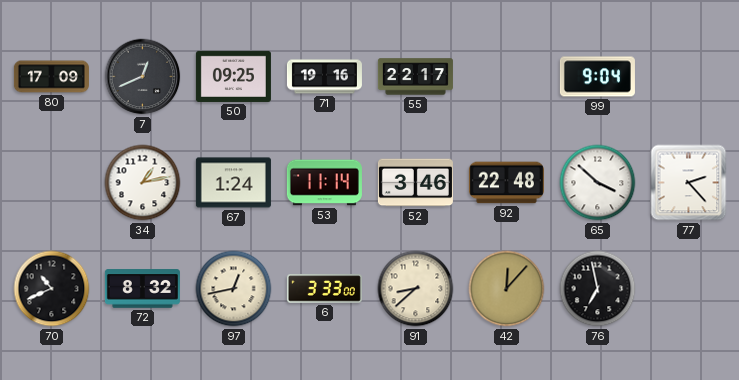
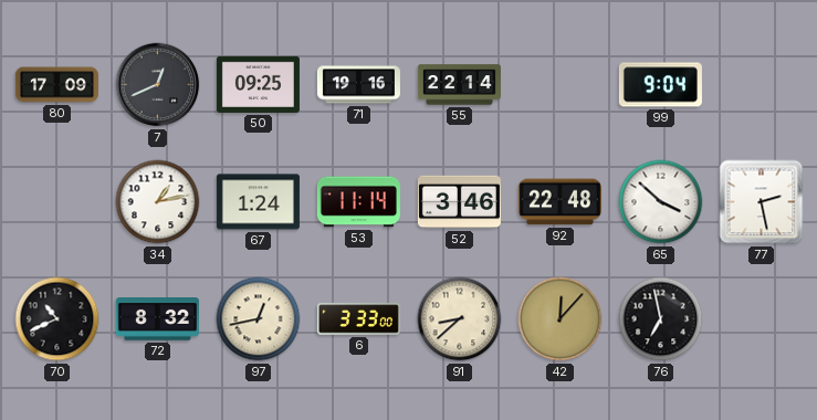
55: 22:17 -> 22:14 (459, 85)
77: 2:23 -> 2:28 (762, 202)
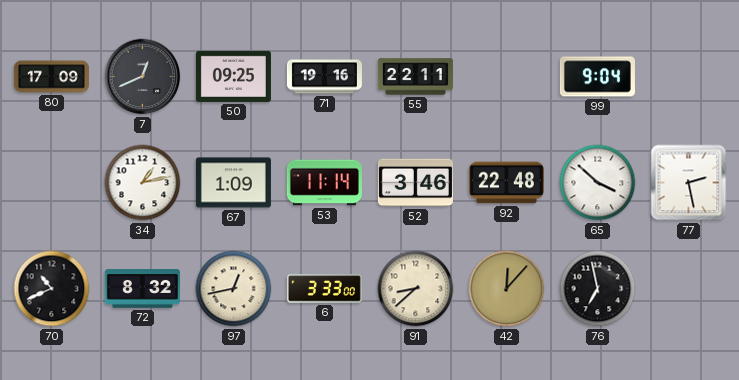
55: 22:14 -> 22:11 (415, 77)
67: 1:24 -> 1:09 (233, 183)
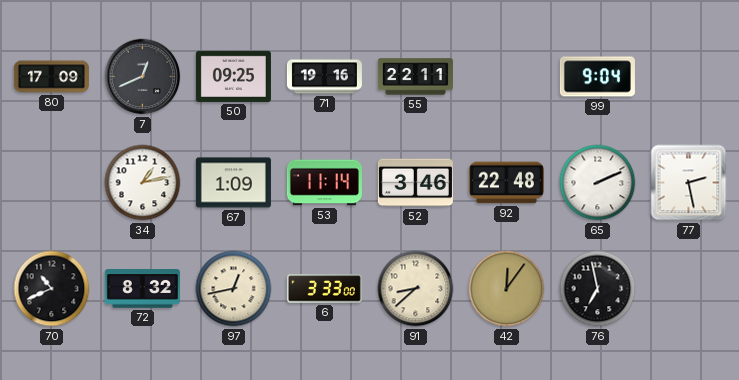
65: 3:52 -> 2:11 (598, 183)
42: 12:07 -> 12:06 (507, 289)
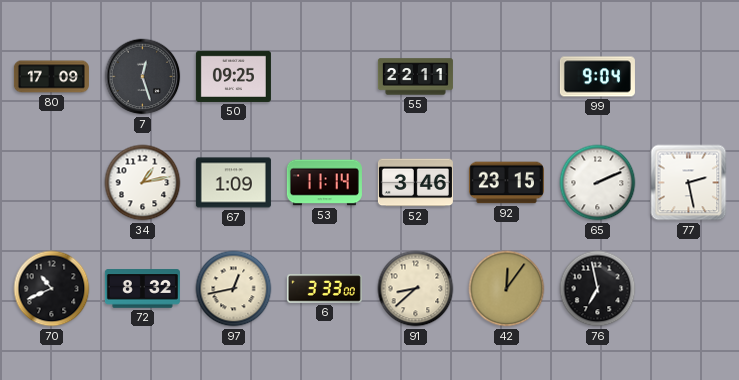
7: 12:41 -> 12:27 (143, 77)
71: 19:16 -> none (324, 77)
92: 22:48 -> 23:15 (506, 183)
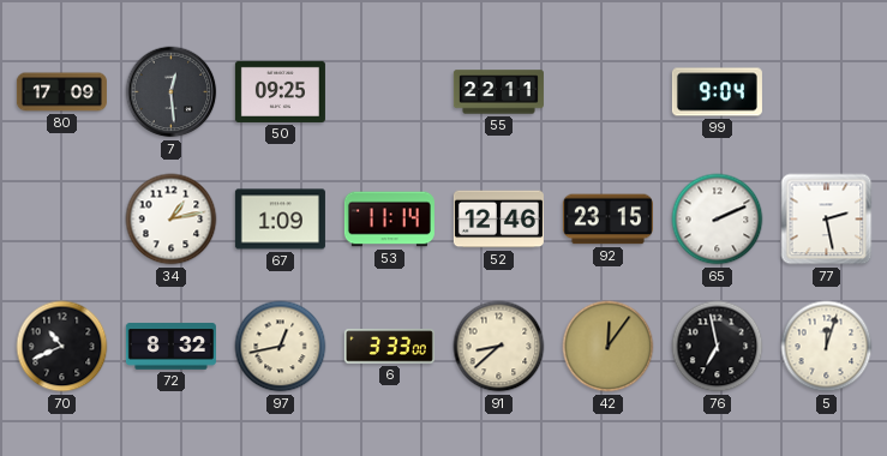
7: 12:27 -> 12:29 (172, 92)
52: 3:46 -> 12:46 (498, 220)
5: none -> 12:03 (827, 347)
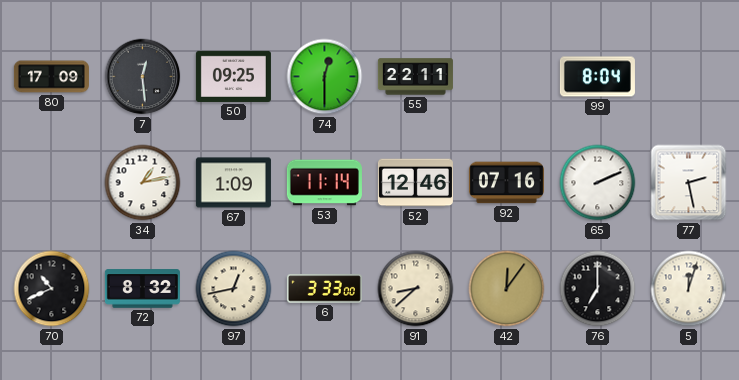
74: none -> 12:30 (325, 77)
99: 9:04 -> 8:04 (597, 77)
92: 23:15 -> 07:16 (506, 183)
76: 6:58 -> 7:00 (598, 289)
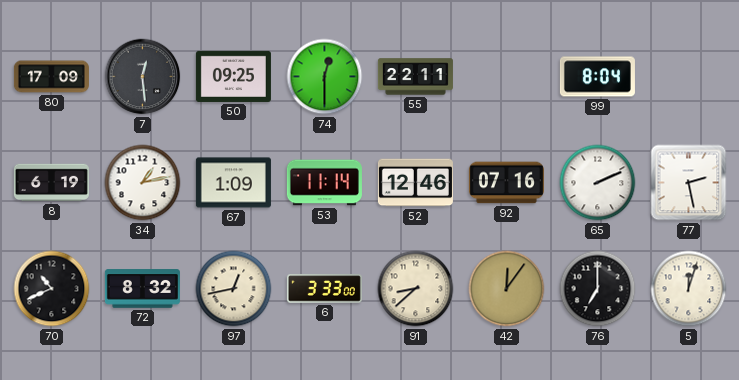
8: none -> 6:19 (51, 183)
